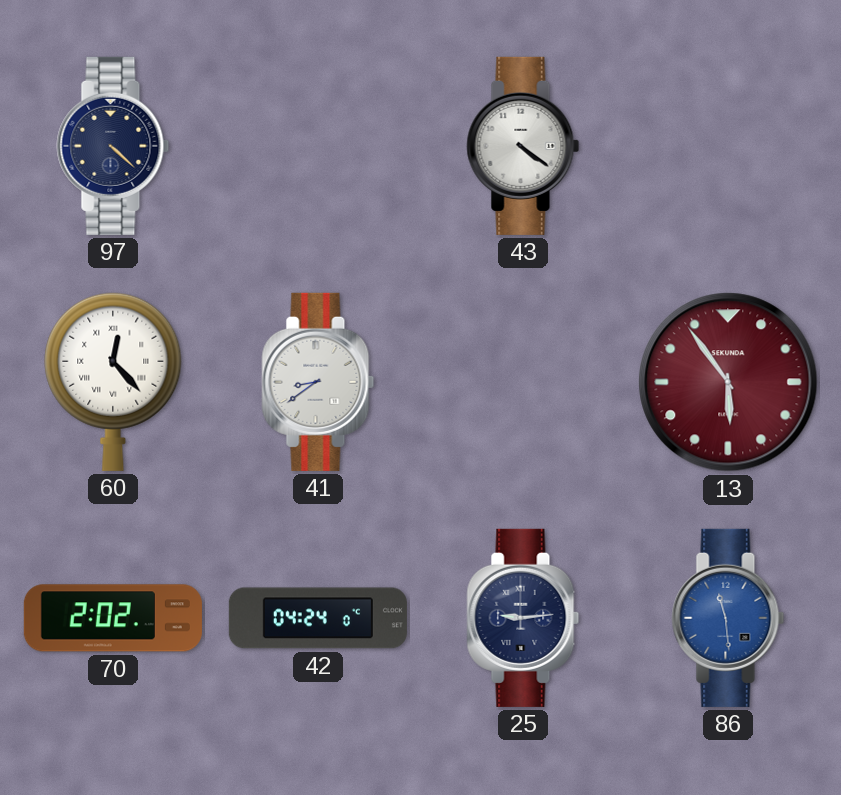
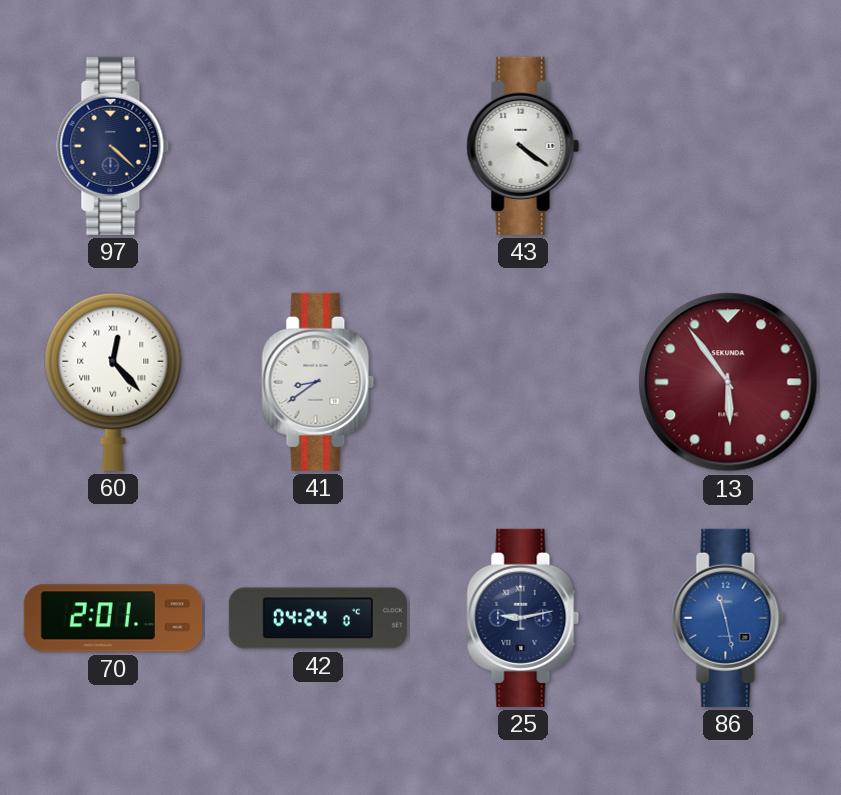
70: 2:02 -> 2:01 (113, 618)
25: 9:14 -> 9:13 (523, 618)
86: 11:29 -> 11:28 (728, 618)
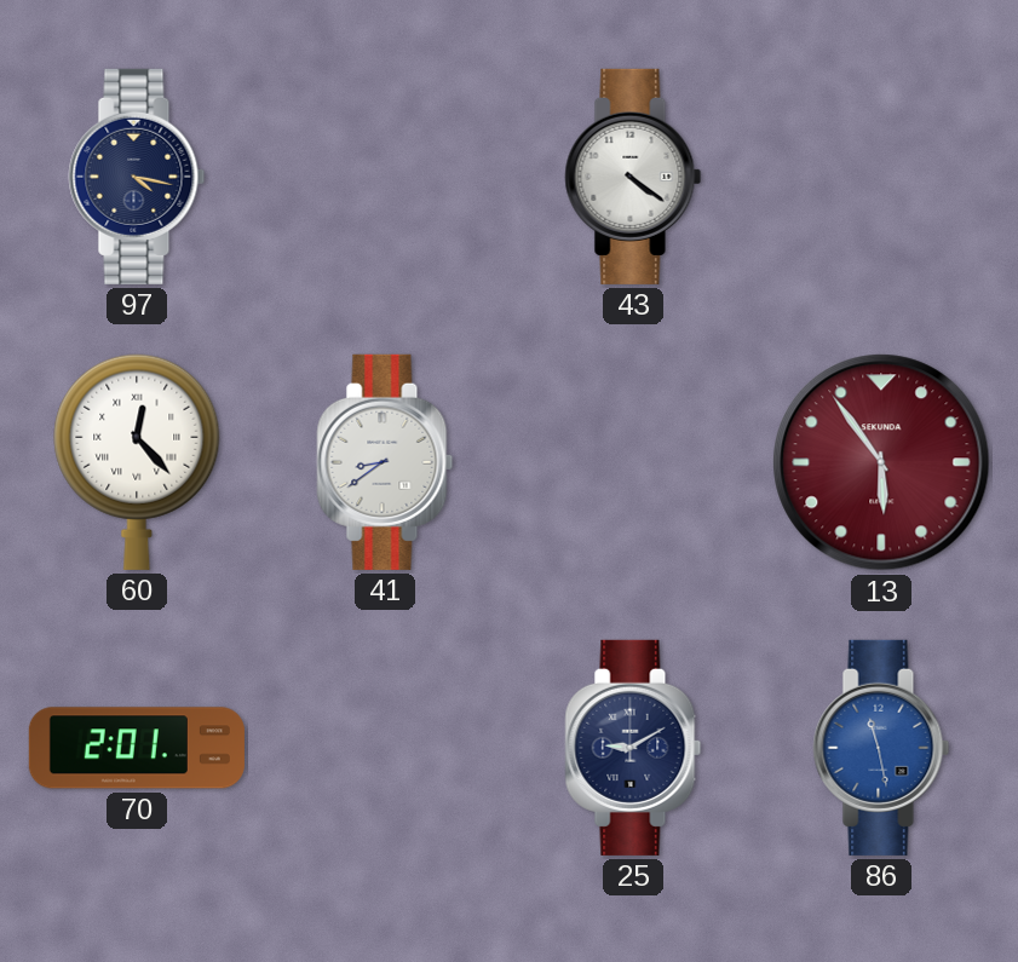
97: 4:22 -> 4:17 (137, 177)
42: 04:24 -> none (318, 618)
25: 9:13 -> 9:10 (633, 748)
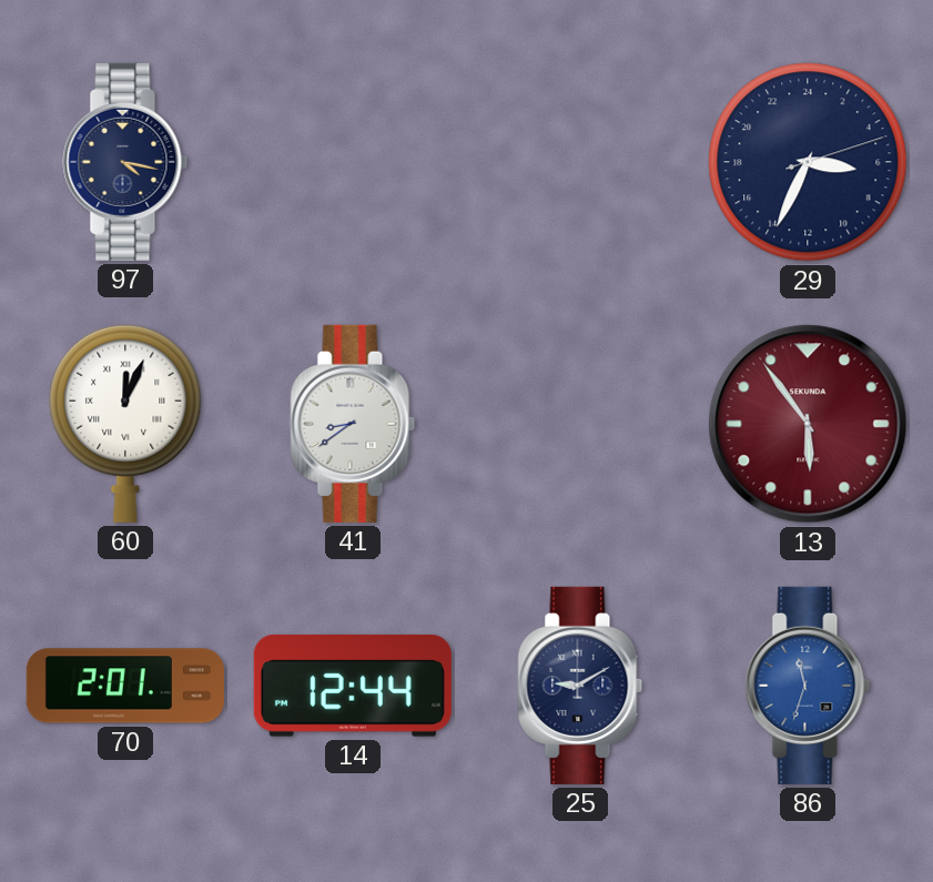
43: 4:21 -> none (633, 177)
29: none -> 6:34 (808, 162)
60: 12:23 -> 12:04 (125, 424)
14: none -> 12:44 (353, 686)
86: 11:28 -> 11:33 (808, 686)
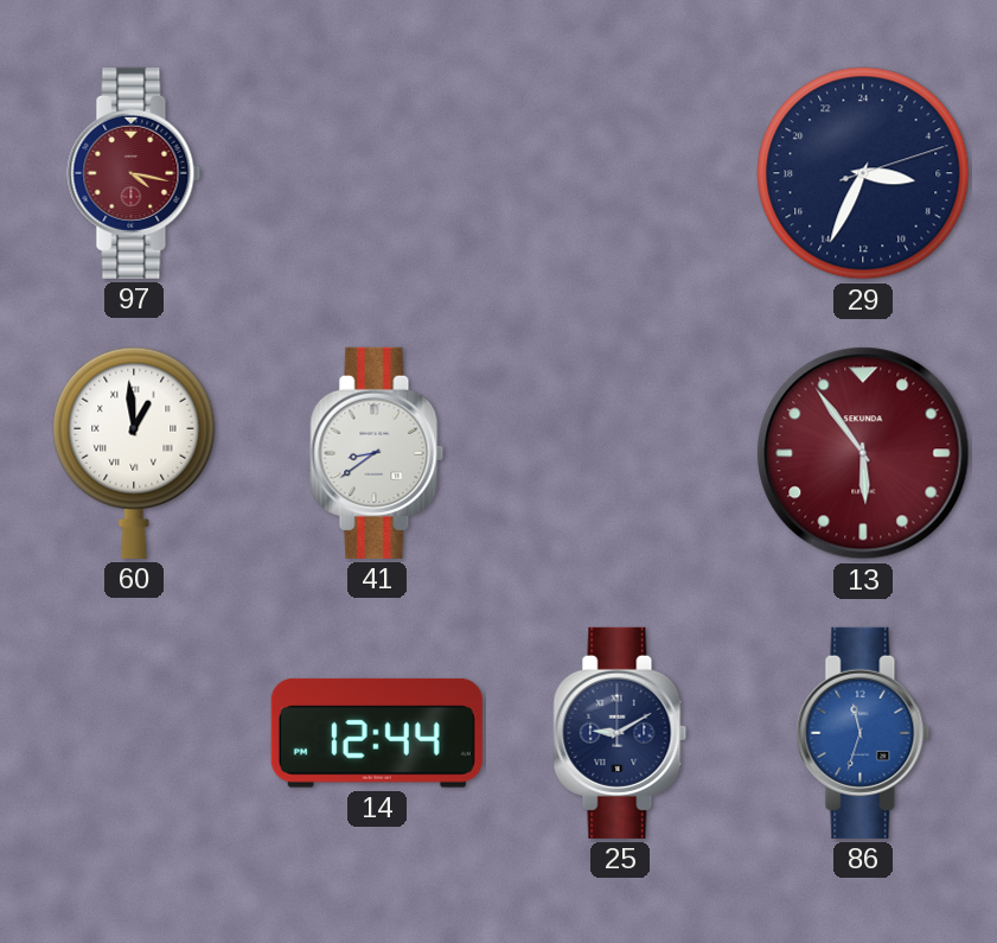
97 dial: navy -> burgundy (134, 173)
60: 12:04 -> 12:59 (134, 453)
70: 2:01 -> none (125, 686)
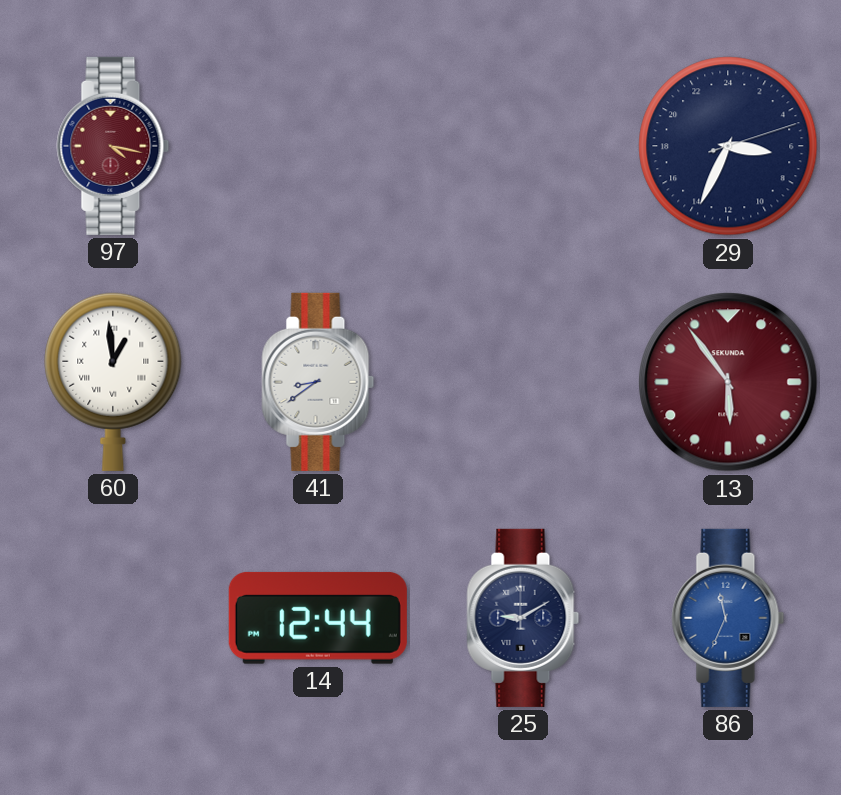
86: 11:33 -> 11:34 (728, 618)
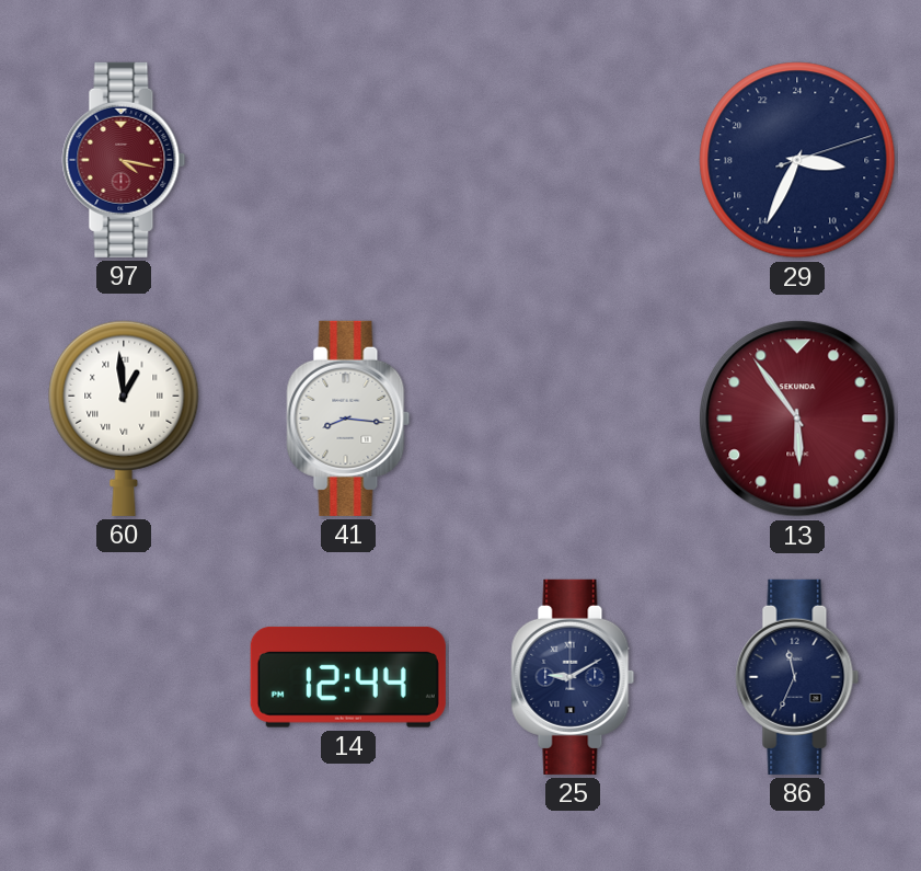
41: 8:39 -> 8:16 (348, 419)
86 dial: blue -> navy (797, 677)
